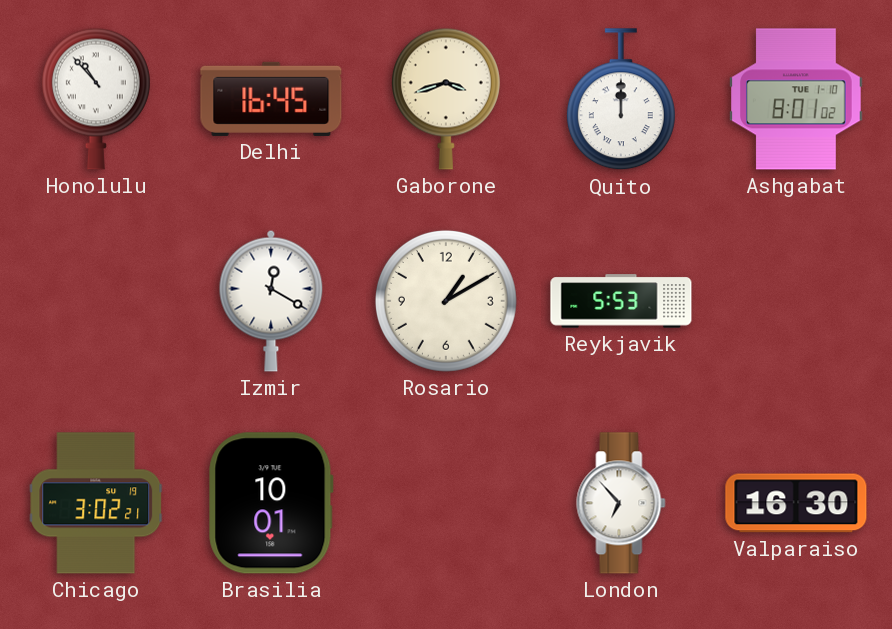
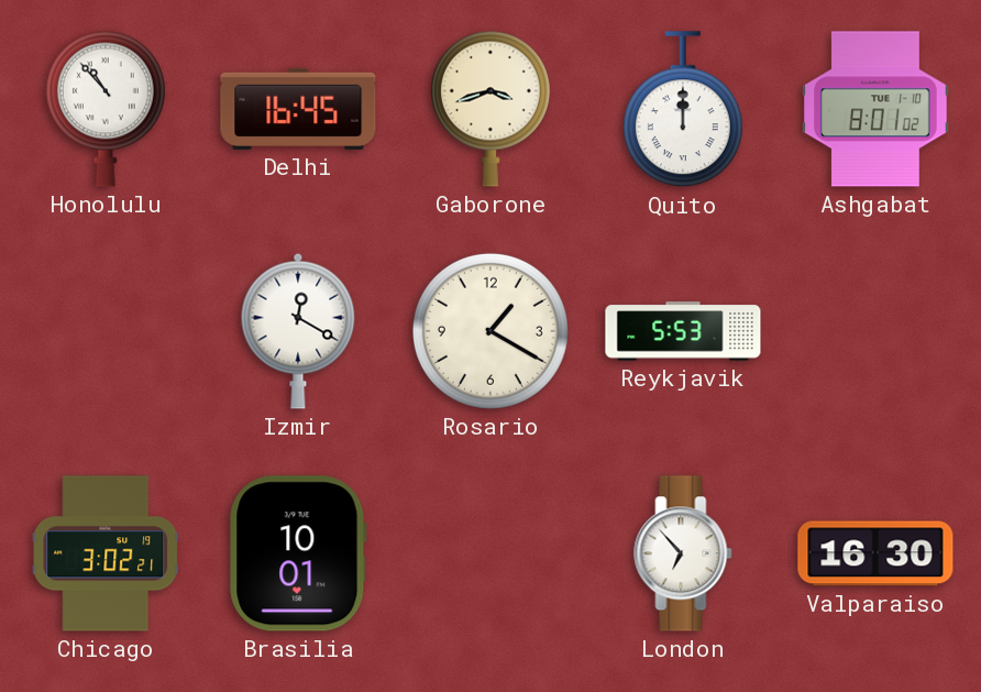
Rosario: 1:10 -> 1:20 (490, 331)
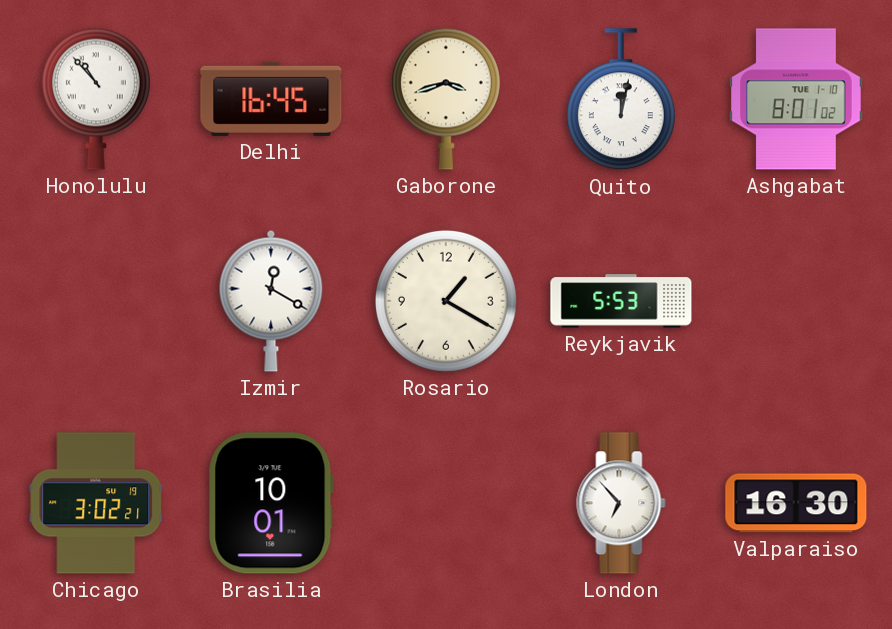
Quito: 12:00 -> 12:02 (621, 100)
